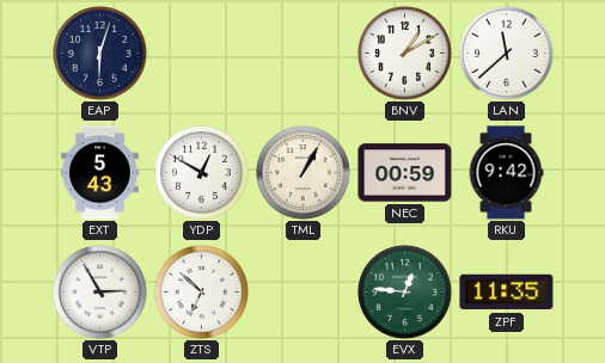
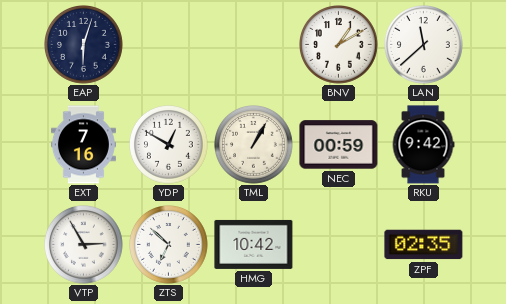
EXT: 5:43 -> 7:16 (83, 145)
HMG: none -> 10:42 (254, 244)
EVX: 12:46 -> none (405, 293)
ZPF: 11:35 -> 02:35 (424, 245)
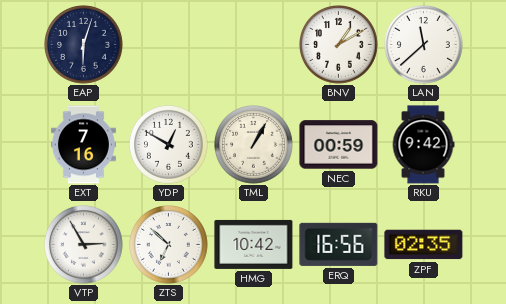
ERQ: none -> 16:56 (339, 244)
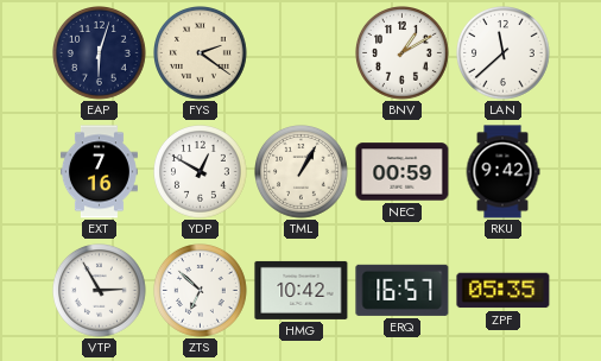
FYS: none -> 2:21 (201, 53)
ERQ: 16:56 -> 16:57 (403, 290)
ZPF: 02:35 -> 05:35 (504, 291)
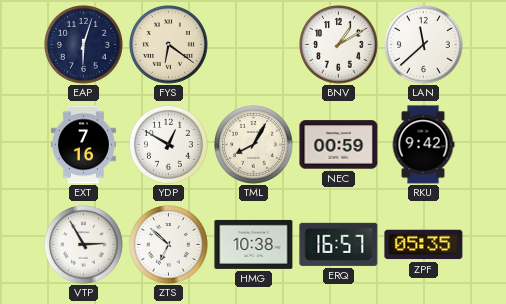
FYS: 2:21 -> 6:21 (169, 45)
TML: 1:05 -> 8:05 (254, 145)
HMG: 10:42 -> 10:38 (254, 244)
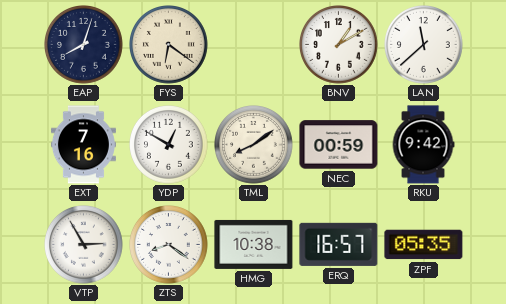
EAP: 6:03 -> 8:03 (84, 45)
TML: 8:05 -> 8:09 (254, 145)
ZTS: 6:52 -> 8:21 (169, 245)
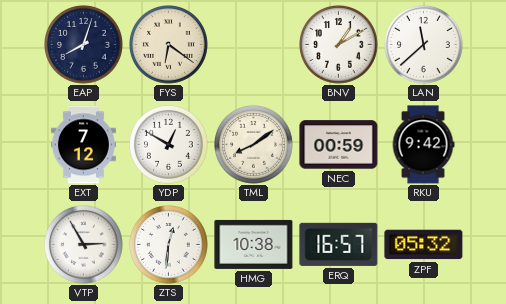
EXT: 7:16 -> 7:12 (83, 145)
ZTS: 8:21 -> 12:31 (169, 245)
ZPF: 05:35 -> 05:32 (424, 245)
